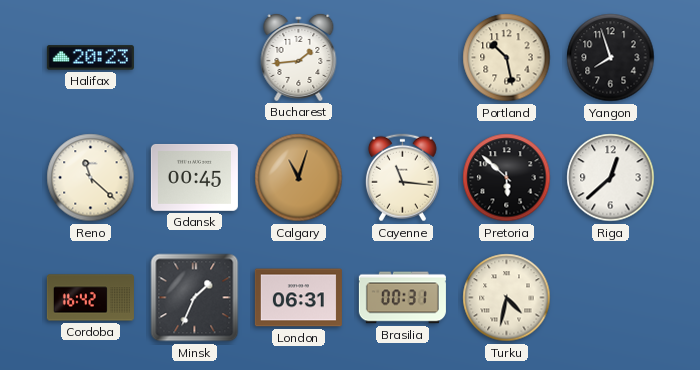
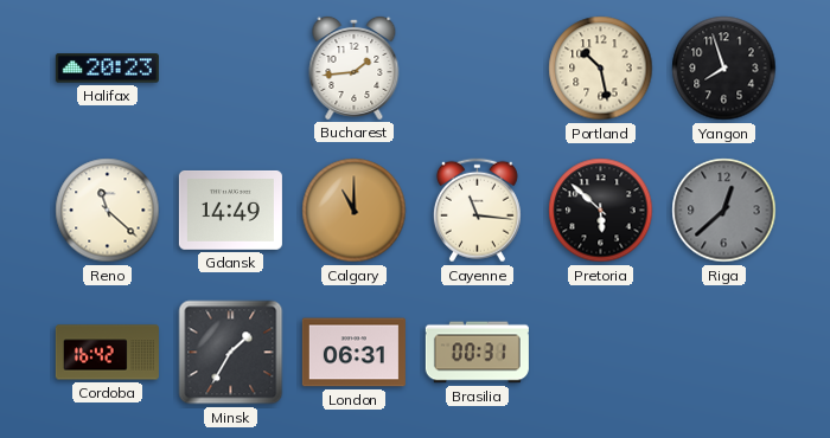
Gdansk: 00:45 -> 14:49 (230, 210)
Calgary: 11:03 -> 11:00 (355, 211)
Riga dial: white -> grey (724, 211)
Minsk: 1:34 -> 1:35 (231, 353)
Turku: 4:32 -> none (507, 298)
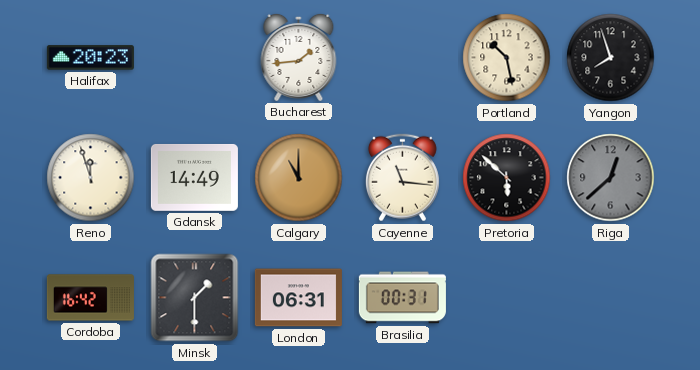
Reno: 11:22 -> 11:57 (91, 178)
Minsk: 1:35 -> 1:30 (195, 298)
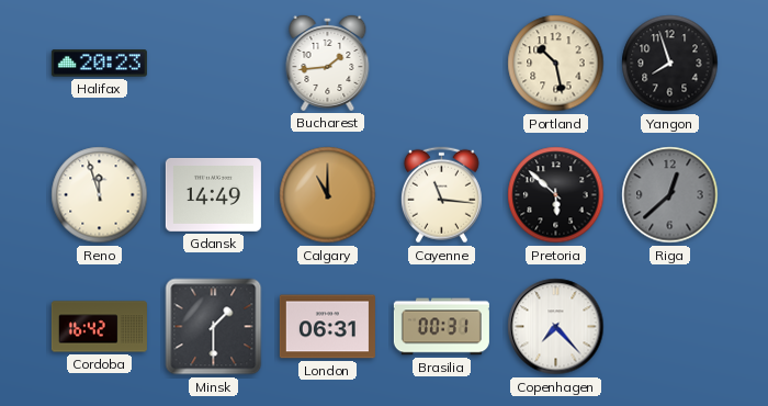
Copenhagen: none -> 7:23 (556, 327)
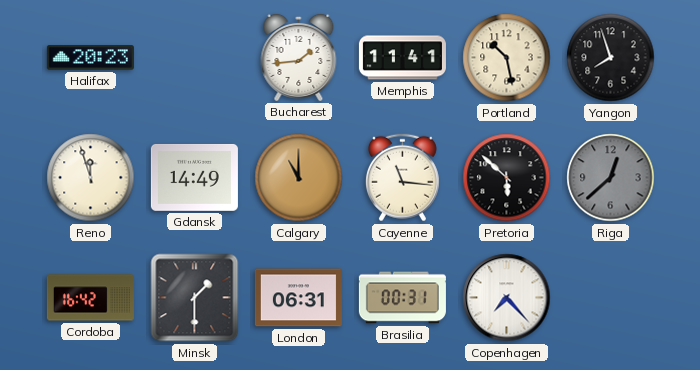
Memphis: none -> 11:41 (402, 58)
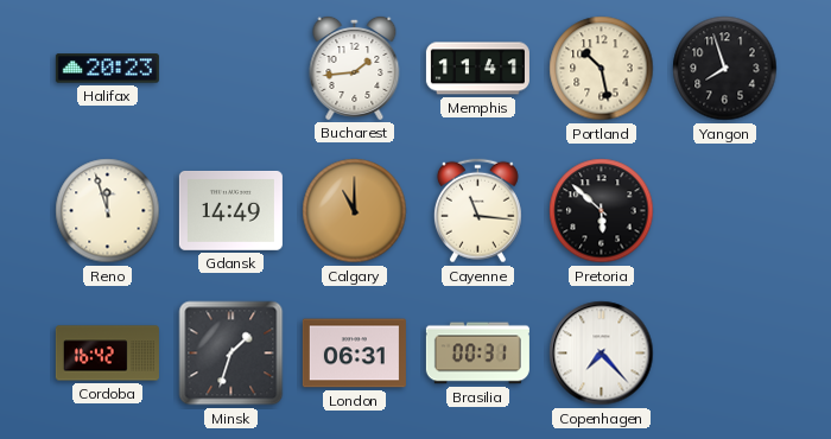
Riga: 12:38 -> none (611, 178)
Minsk: 1:30 -> 1:33 (231, 354)
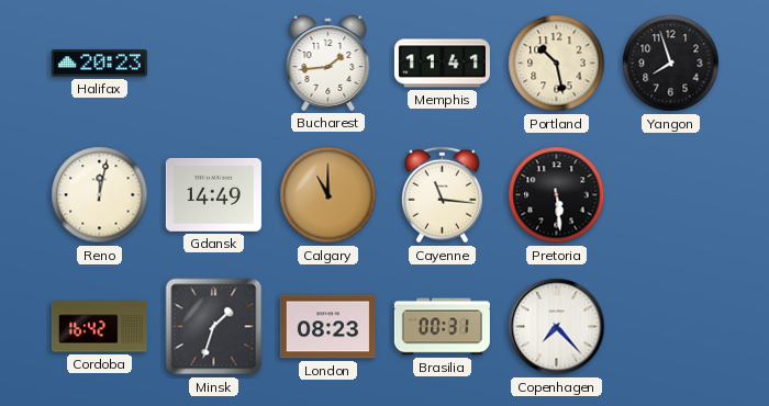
Reno: 11:57 -> 12:02 (100, 195)
Pretoria: 5:52 -> 5:29 (557, 195)
London: 06:31 -> 08:23 (327, 327)
